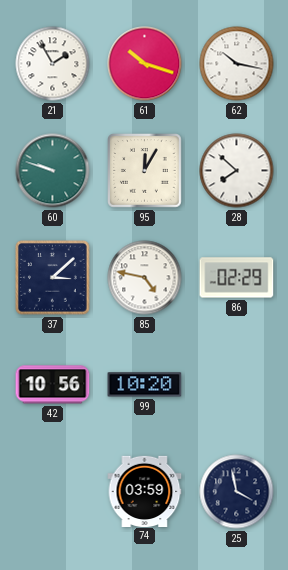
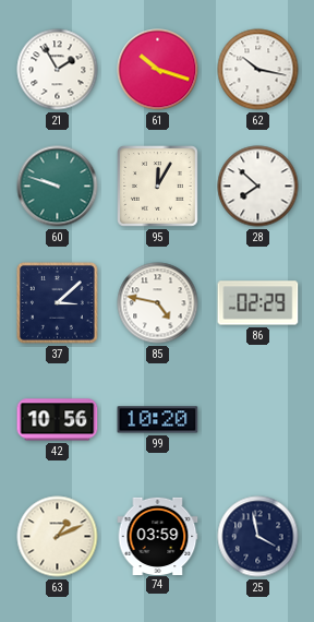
63: none -> 1:11 (58, 537)
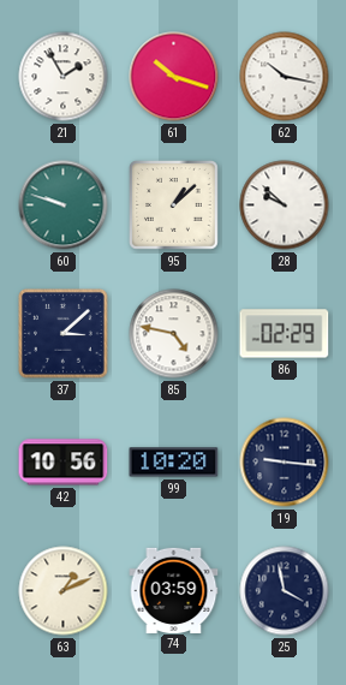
95: 12:05 -> 1:08 (174, 205)
28: 7:52 -> 9:52 (285, 205)
19: none -> 9:16 (285, 463)
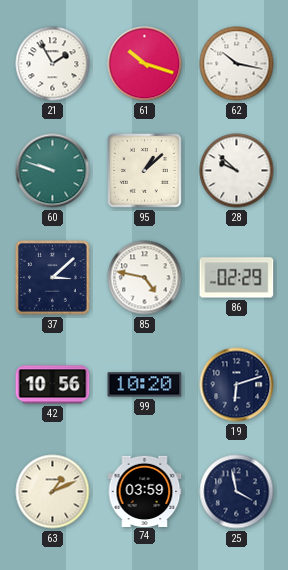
19: 9:16 -> 6:12 (237, 385)
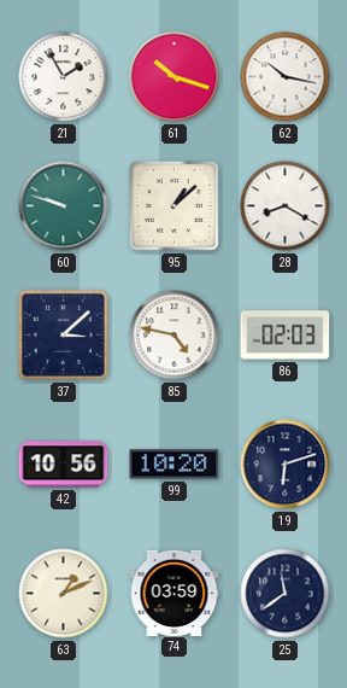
28: 9:52 -> 8:20 (286, 206)
86: 02:29 -> 02:03 (286, 336)
25: 3:58 -> 11:39 (286, 594)
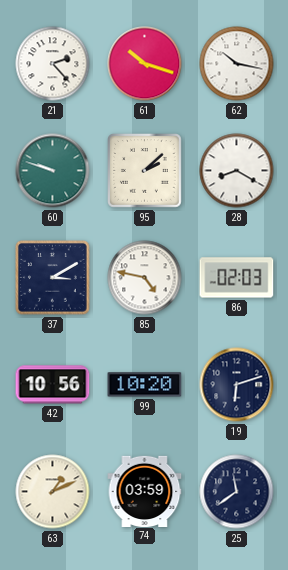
21: 1:55 -> 2:23 (53, 64)
95: 1:08 -> 2:08 (145, 171)
37: 3:08 -> 3:10 (53, 278)
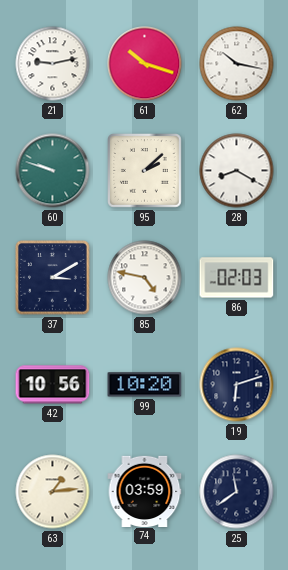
21: 2:23 -> 9:13 (53, 64)
63: 1:11 -> 1:14 (53, 492)
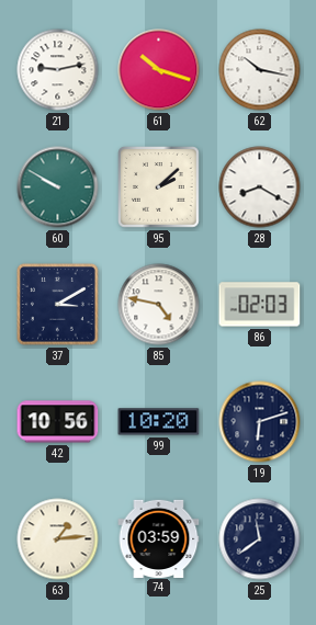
60: 9:48 -> 9:50 (58, 187)
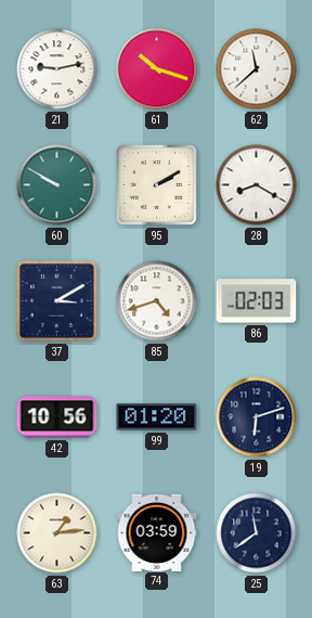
62: 10:17 -> 11:38 (257, 69)
95: 2:08 -> 2:10 (157, 185)
85: 4:47 -> 4:42 (157, 301)
99: 10:20 -> 01:20 (157, 417)
